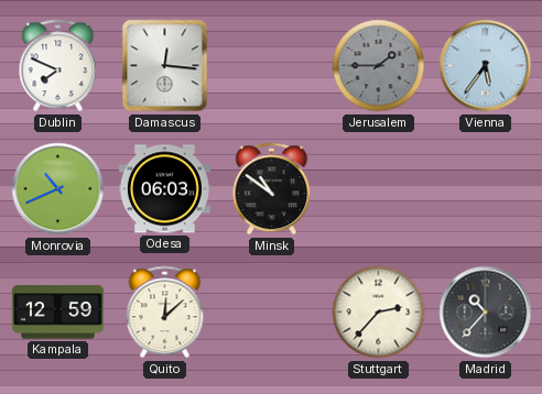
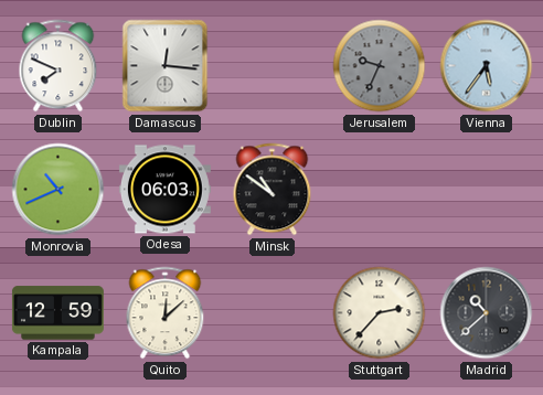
Jerusalem: 1:45 -> 9:34 (380, 66)
Madrid: 10:37 -> 10:38 (487, 313)
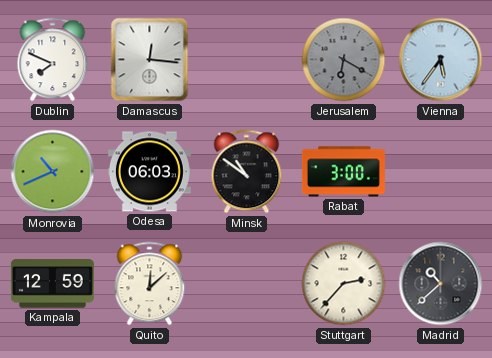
Jerusalem: 9:34 -> 6:20 (344, 60)
Rabat: none -> 3:00 (343, 172)
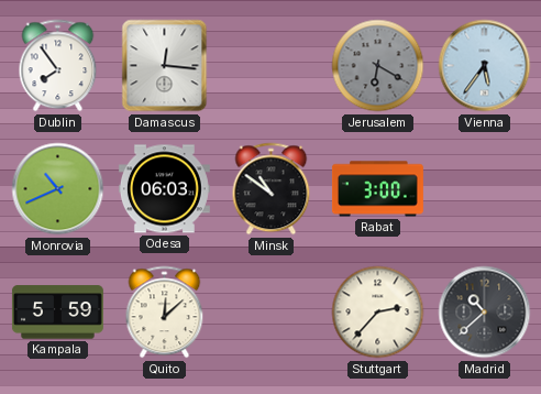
Dublin: 7:49 -> 7:54 (58, 66)
Kampala: 12:59 -> 5:59 (57, 313)
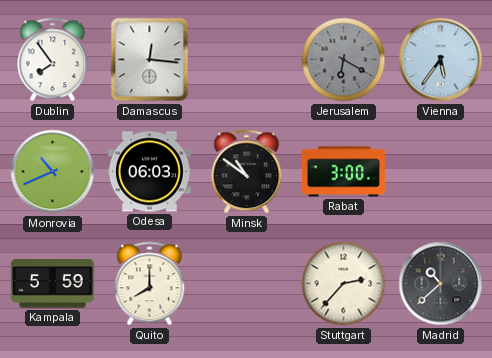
Quito: 12:08 -> 8:00 (150, 284)
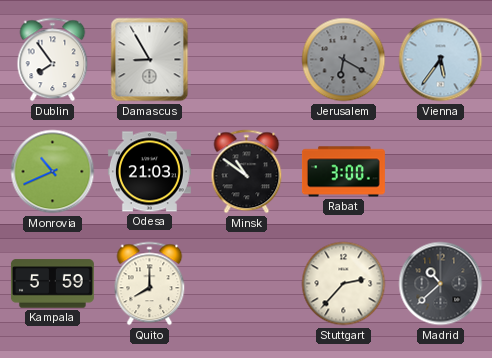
Damascus: 12:16 -> 8:55 (150, 60)
Odesa: 06:03 -> 21:03 (149, 172)
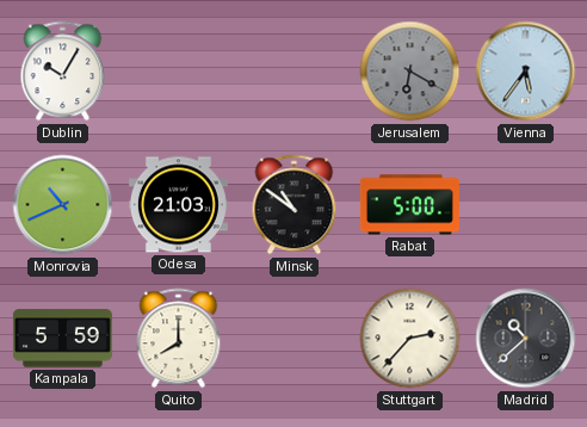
Dublin: 7:54 -> 10:05 (63, 72)
Damascus: 8:55 -> none (150, 60)
Rabat: 3:00 -> 5:00 (409, 205)
